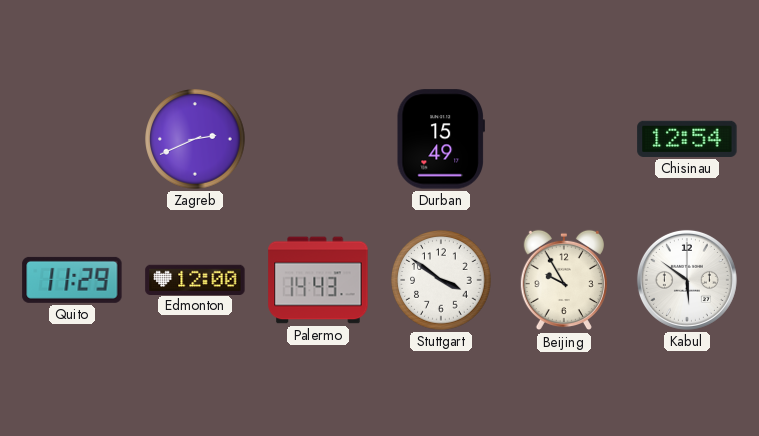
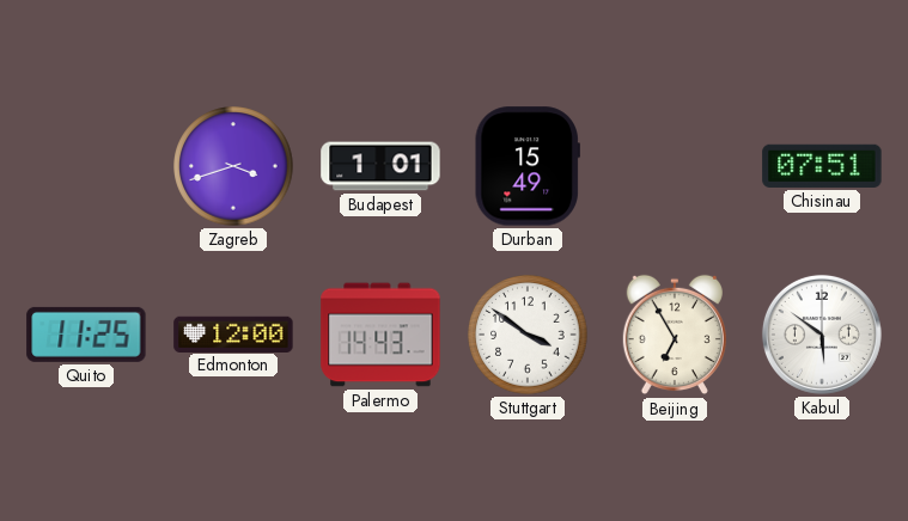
Zagreb: 2:41 -> 3:42 (233, 166)
Budapest: none -> 1:01 (380, 166)
Chisinau: 12:54 -> 07:51 (822, 166)
Quito: 11:29 -> 11:25 (86, 335)
Beijing: 9:55 -> 6:55 (675, 335)
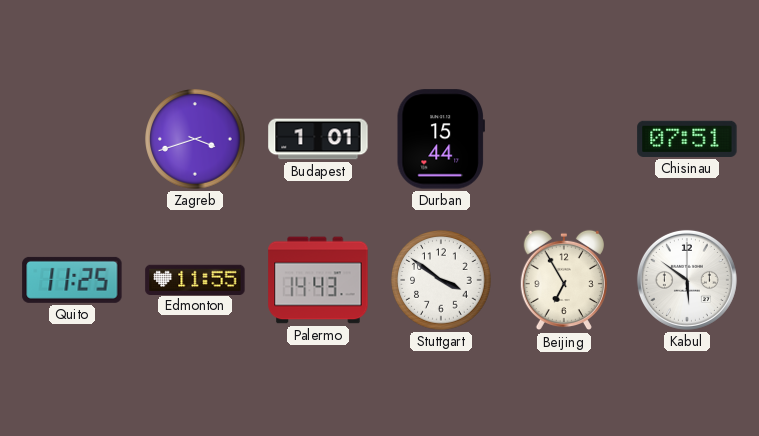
Durban: 15:49 -> 15:44 (441, 139)
Edmonton: 12:00 -> 11:55 (195, 279)
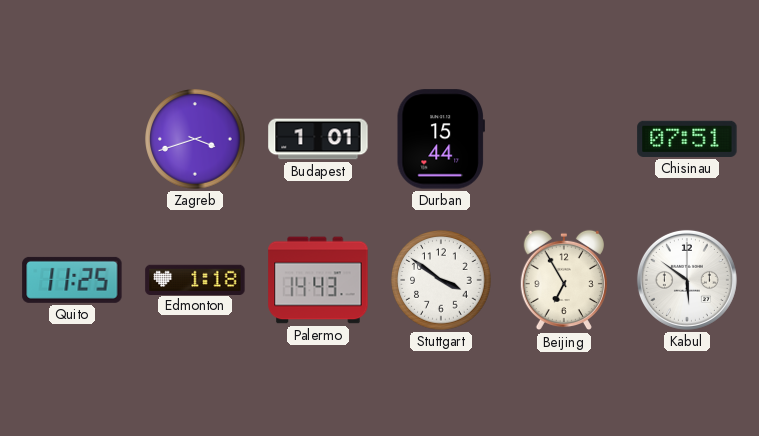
Edmonton: 11:55 -> 1:18 (195, 279)
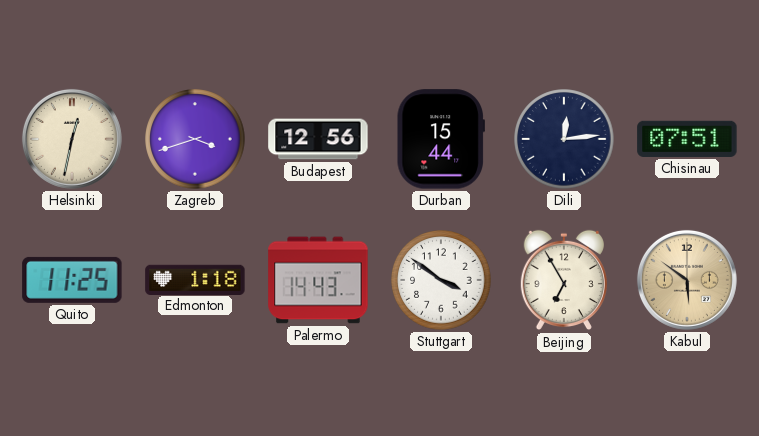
Helsinki: none -> 12:32 (72, 139)
Budapest: 1:01 -> 12:56 (318, 139)
Dili: none -> 12:14 (564, 139)
Kabul dial: white -> champagne (687, 280)
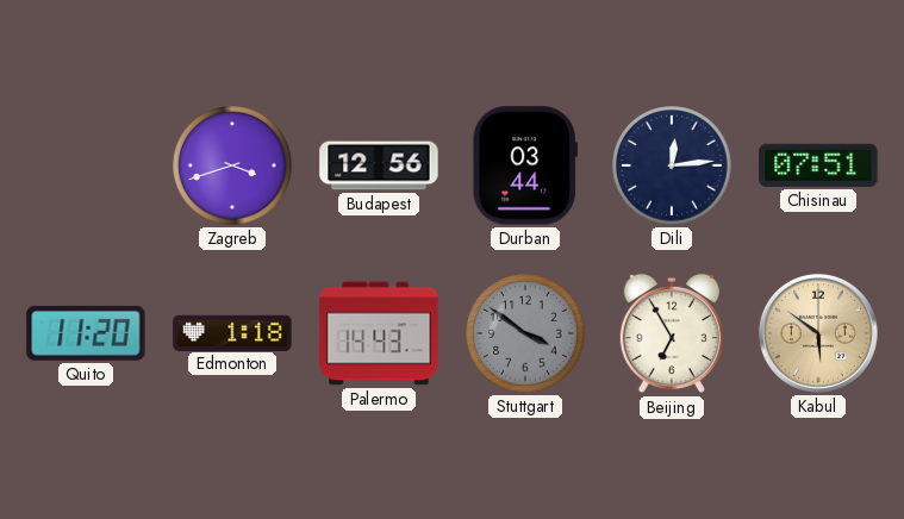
Helsinki: 12:32 -> none (72, 139)
Durban: 15:44 -> 03:44 (525, 165)
Quito: 11:25 -> 11:20 (86, 333)
Stuttgart dial: white -> grey (525, 333)
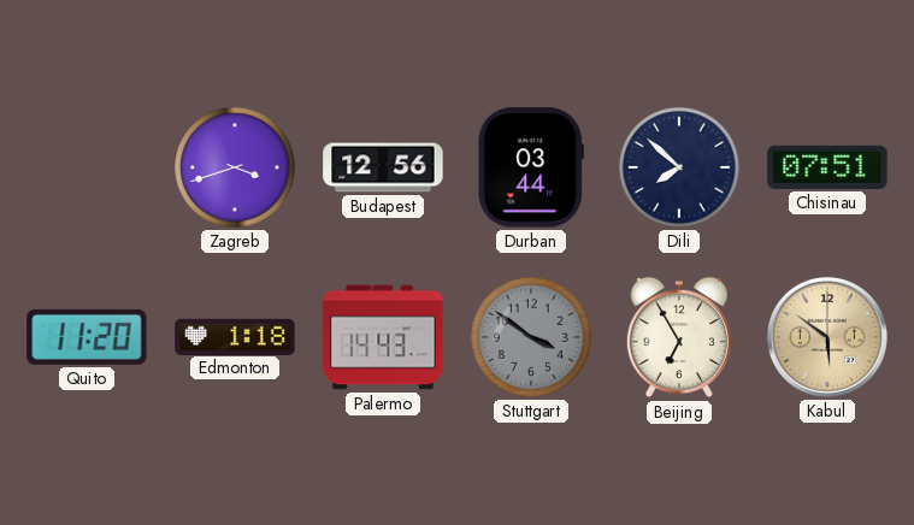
Dili: 12:14 -> 7:52 (679, 167)
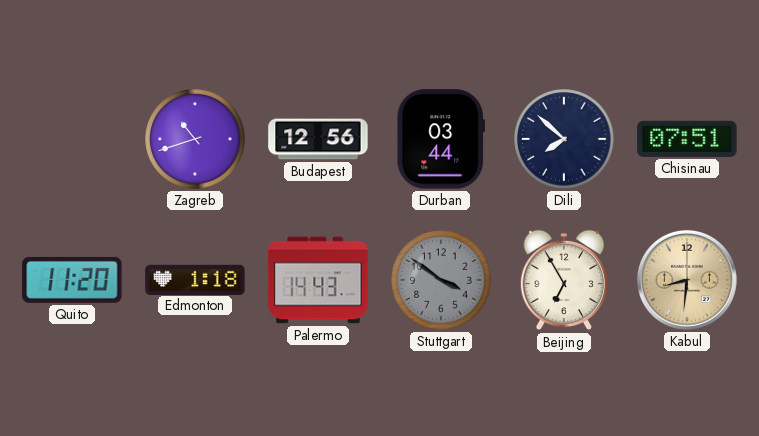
Zagreb: 3:42 -> 10:42 (195, 139)
Kabul: 5:51 -> 8:31 (687, 280)
